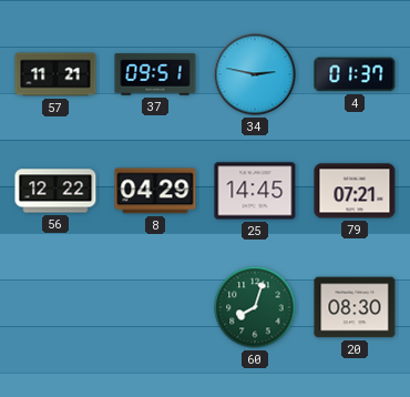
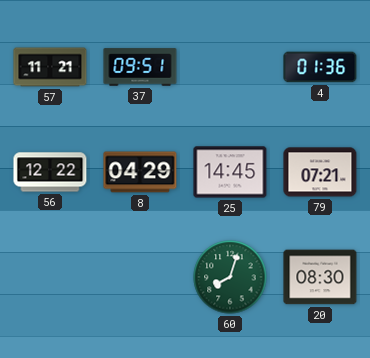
34: 2:47 -> none (255, 74)
4: 01:37 -> 01:36 (320, 67)
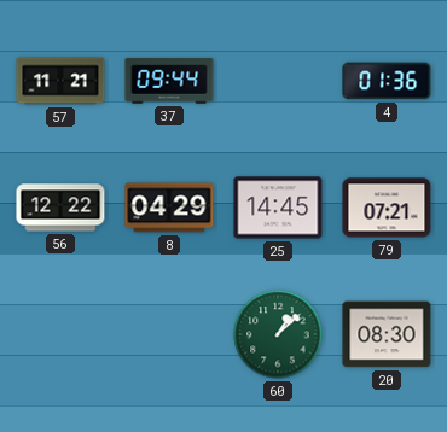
37: 09:51 -> 09:44 (169, 81)
60: 8:03 -> 1:08 (278, 334)
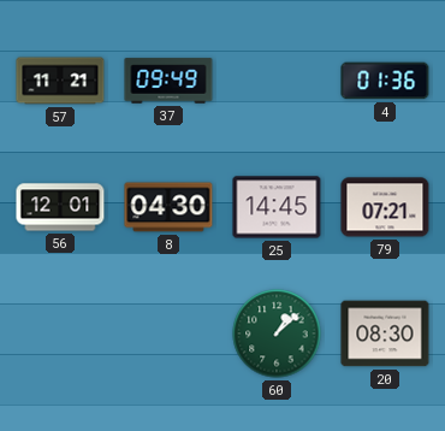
37: 09:44 -> 09:49 (168, 81)
56: 12:22 -> 12:01 (60, 207)
8: 04:29 -> 04:30 (168, 207)
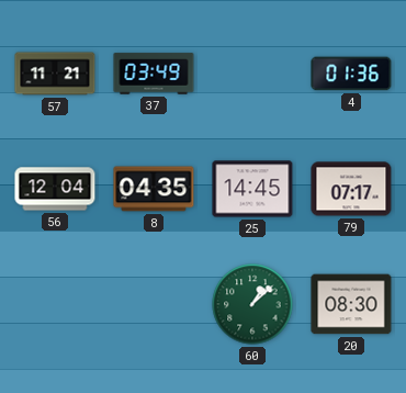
37: 09:49 -> 03:49 (154, 74)
56: 12:01 -> 12:04 (55, 189)
8: 04:30 -> 04:35 (154, 189)
79: 07:21 -> 07:17 (351, 189)
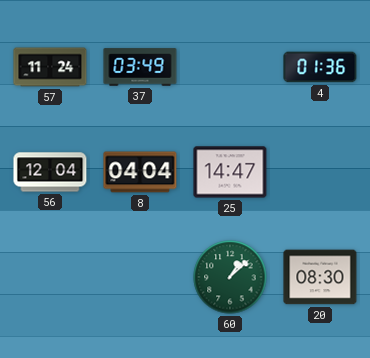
57: 11:21 -> 11:24 (50, 67)
8: 04:35 -> 04:04 (140, 172)
25: 14:45 -> 14:47 (230, 172)
79: 07:17 -> none (351, 189)
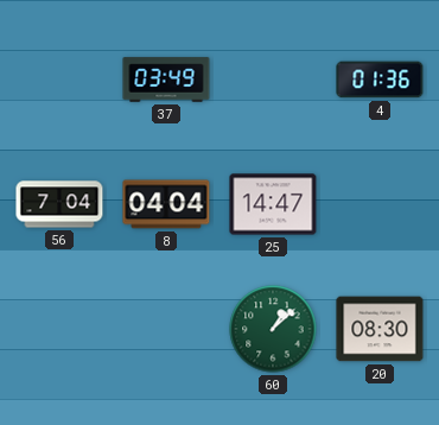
57: 11:24 -> none (50, 67)
56: 12:04 -> 7:04 (59, 204)
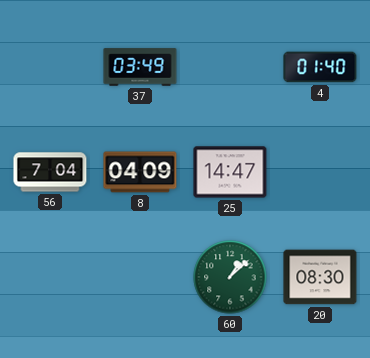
4: 01:36 -> 01:40 (320, 67)
8: 04:04 -> 04:09 (140, 172)
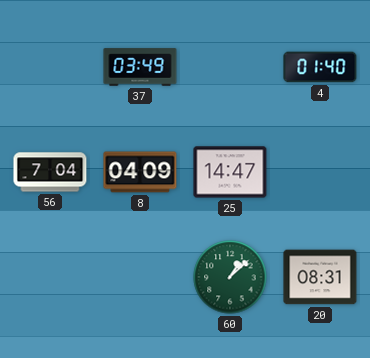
20: 08:30 -> 08:31 (320, 277)
